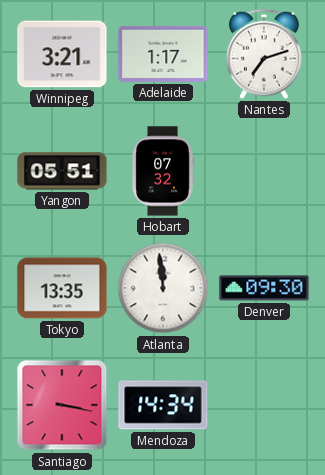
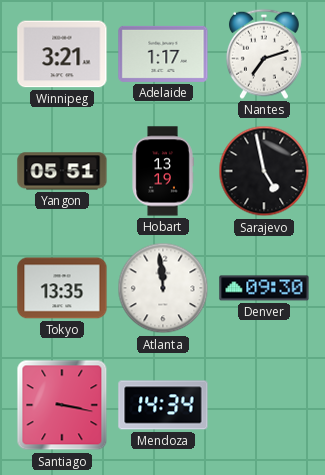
Hobart: 07:32 -> 13:19 (163, 171)
Sarajevo: none -> 4:58 (264, 171)
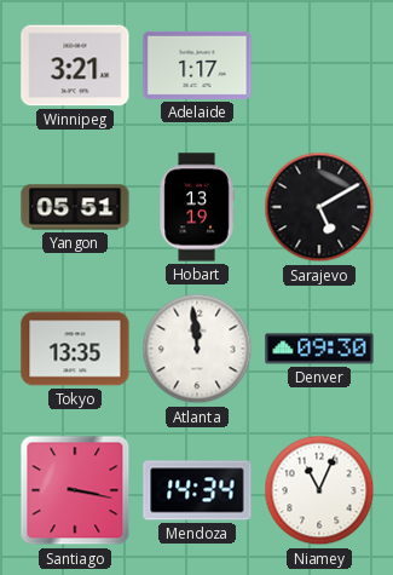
Nantes: 7:12 -> none (264, 54)
Sarajevo: 4:58 -> 5:10 (319, 207)
Niamey: none -> 11:04 (319, 490)
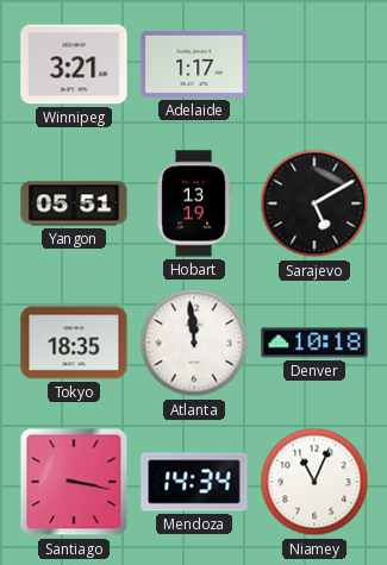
Tokyo: 13:35 -> 18:35 (74, 343)
Denver: 09:30 -> 10:18 (314, 343)
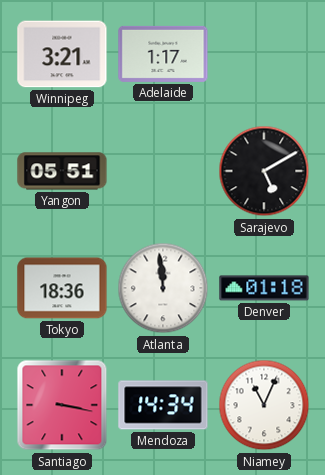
Hobart: 13:19 -> none (194, 203)
Tokyo: 18:35 -> 18:36 (62, 288)
Denver: 10:18 -> 01:18 (264, 288)
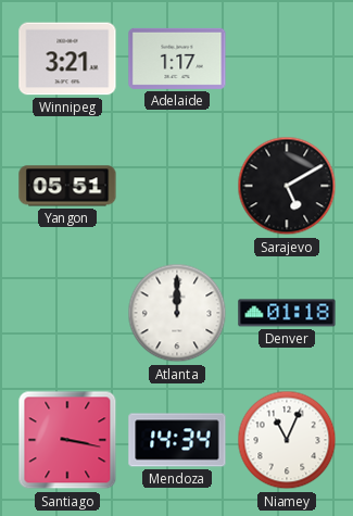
Tokyo: 18:36 -> none (62, 288)
Atlanta: 11:59 -> 12:00 (177, 313)
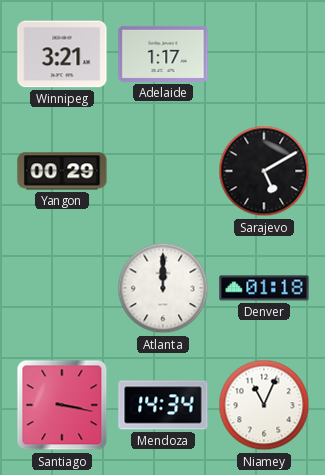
Yangon: 05:51 -> 00:29 (62, 171)
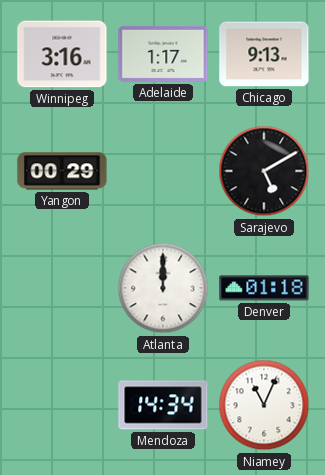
Winnipeg: 3:21 -> 3:16 (62, 54)
Chicago: none -> 9:13 (264, 54)
Santiago: 3:17 -> none (62, 405)
